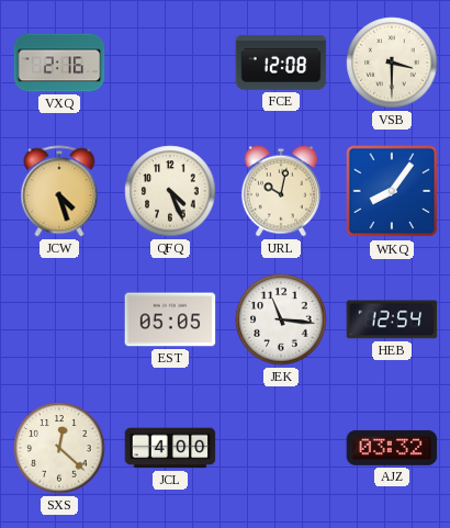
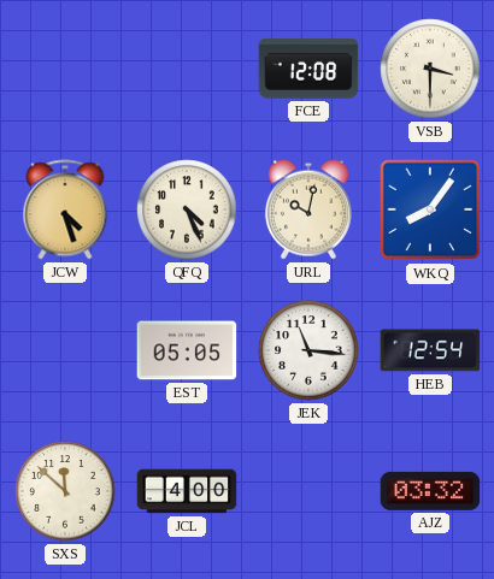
VXQ: 2:16 -> none (59, 63)
SXS: 12:22 -> 11:52 (65, 491)
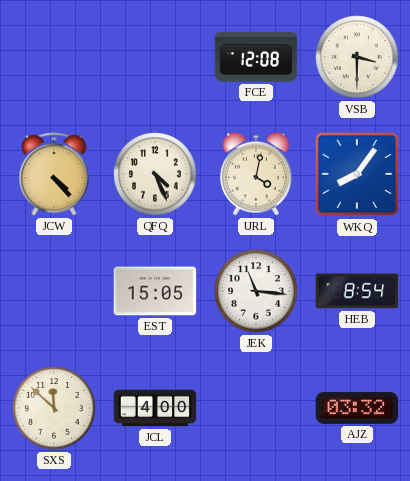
JCW: 4:27 -> 4:23 (54, 174)
URL: 10:02 -> 4:02 (256, 174)
EST: 05:05 -> 15:05 (155, 291)
HEB: 12:54 -> 8:54 (357, 291)
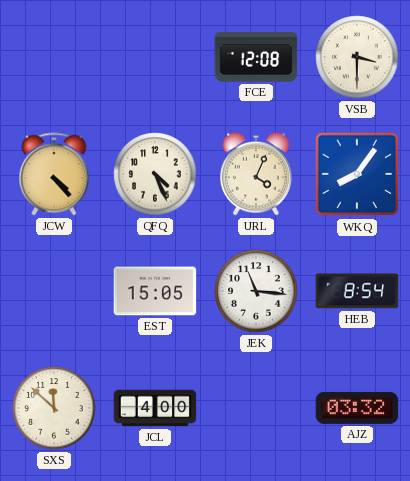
URL: 4:02 -> 4:04 (256, 174)
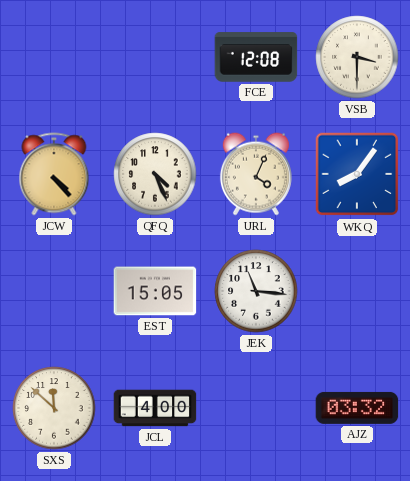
HEB: 8:54 -> none (357, 291)
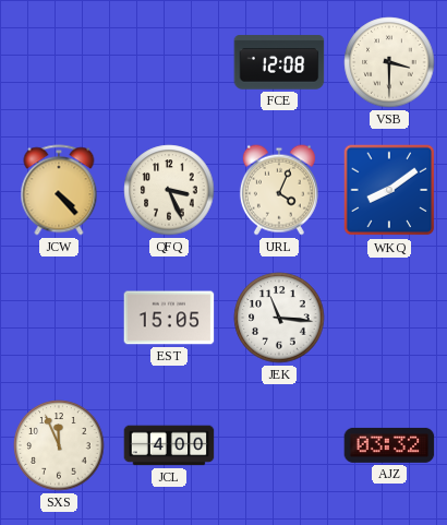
QFQ: 4:26 -> 3:26 (169, 190)
WKQ: 8:06 -> 8:09 (389, 190)
SXS: 11:52 -> 11:56 (59, 445)
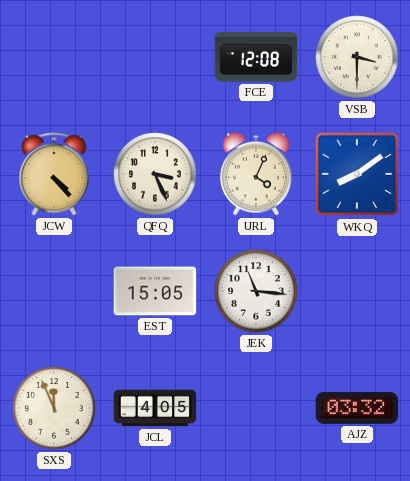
JCL: 4:00 -> 4:05 (155, 408)
